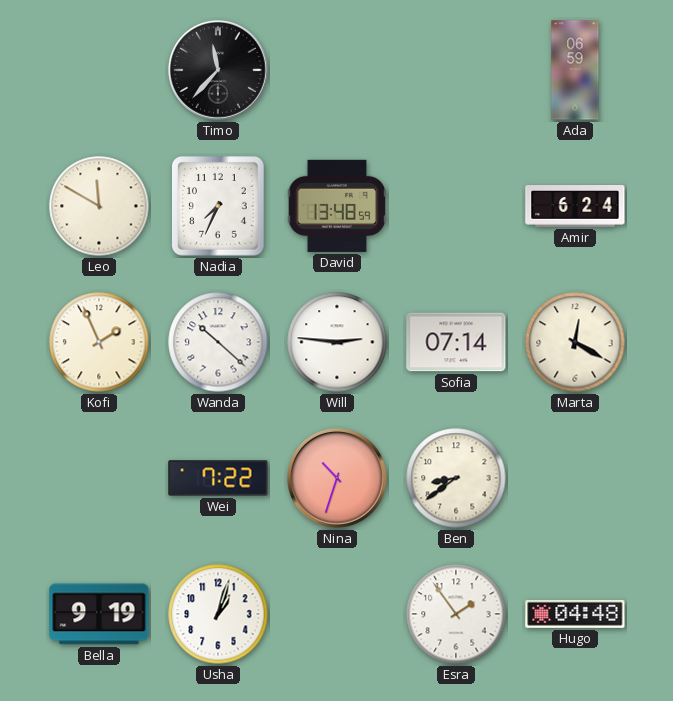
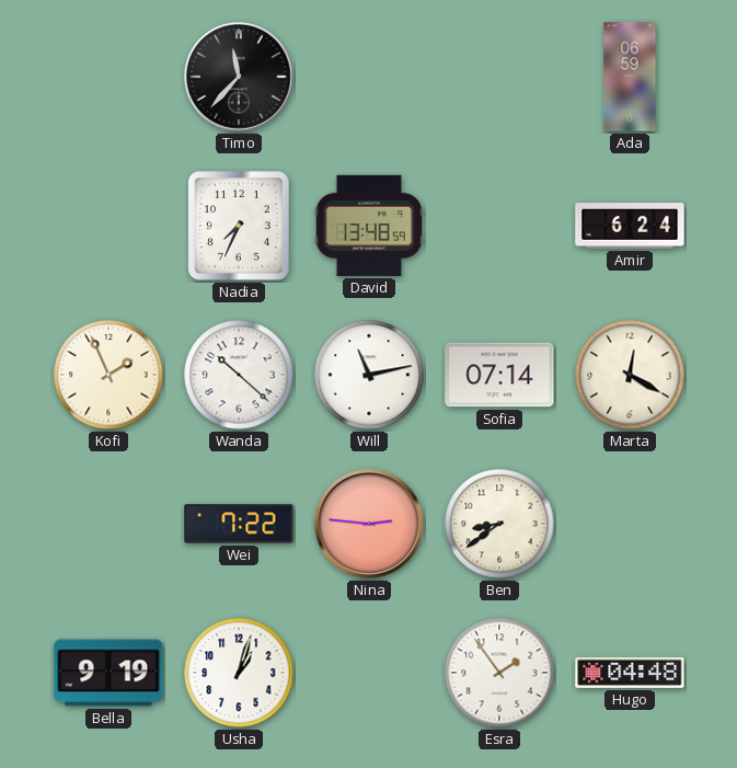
Leo: 11:50 -> none (99, 206)
Will: 2:46 -> 11:13 (369, 375)
Nina: 10:33 -> 2:46 (369, 524)
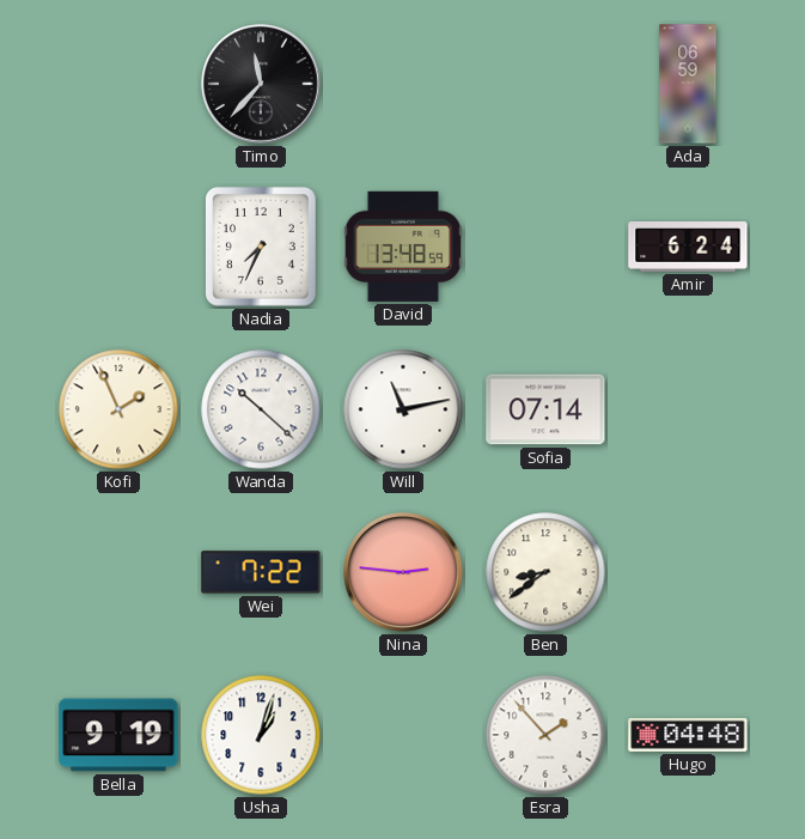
Marta: 12:20 -> none (630, 375)
Esra: 1:54 -> 1:53 (545, 735)
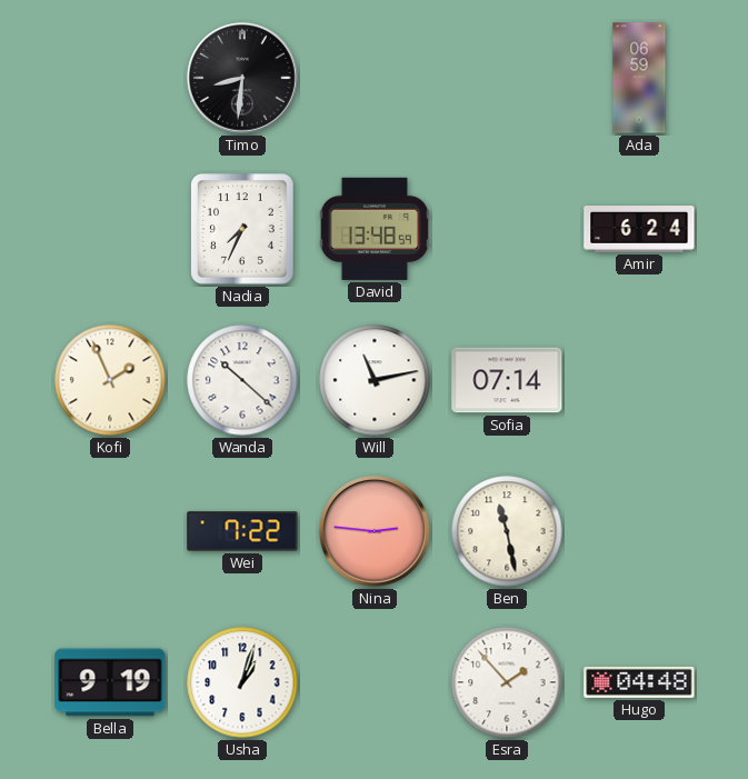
Timo: 11:37 -> 8:31 (242, 78)
Ben: 8:39 -> 11:28 (507, 531)
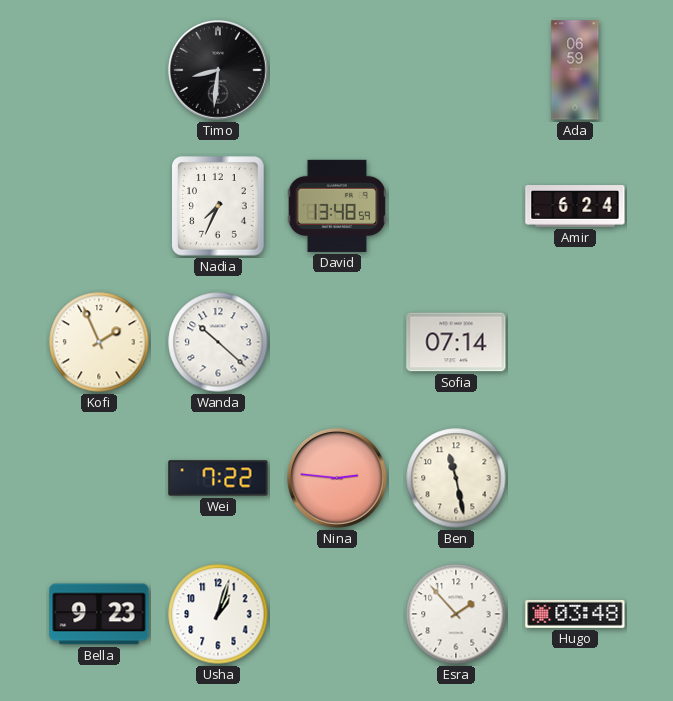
Will: 11:13 -> none (375, 380)
Bella: 9:19 -> 9:23 (99, 614)
Hugo: 04:48 -> 03:48 (575, 614)
